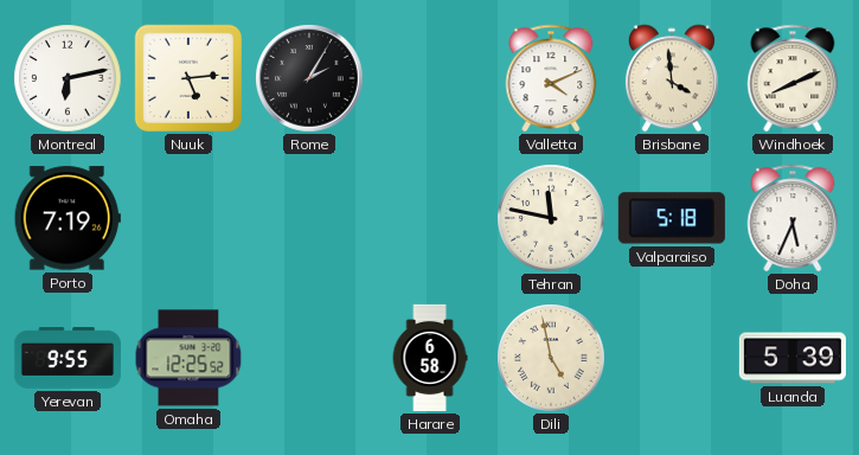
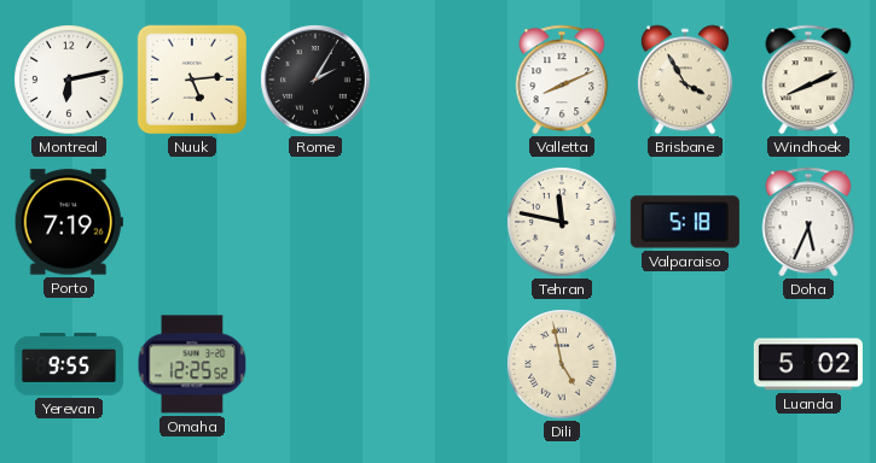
Valletta: 4:11 -> 8:11 (562, 80)
Brisbane: 3:59 -> 3:55 (685, 80)
Harare: 6:58 -> none (430, 358)
Luanda: 5:39 -> 5:02 (808, 364)
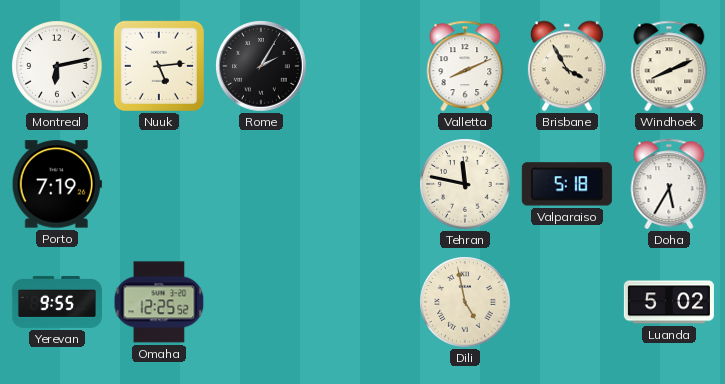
Doha: 5:34 -> 5:35 (669, 184)
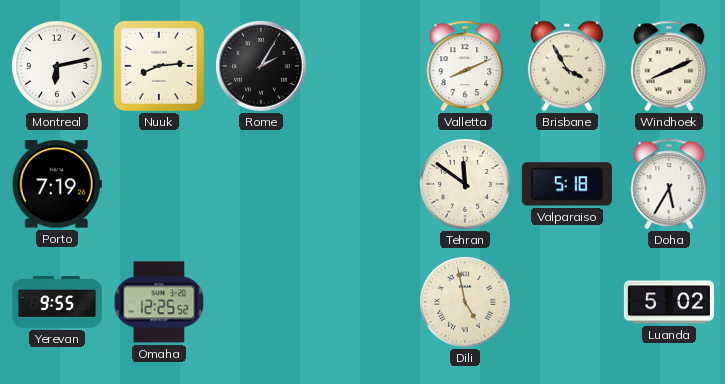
Nuuk: 5:14 -> 8:14 (159, 66)
Tehran: 11:47 -> 11:51 (465, 184)
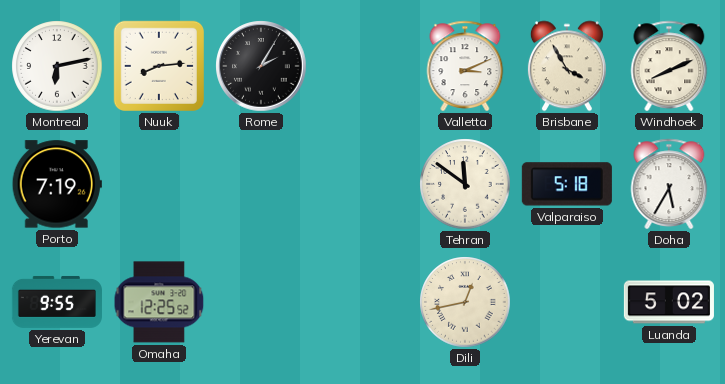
Valletta: 8:11 -> 3:11 (465, 66)
Dili: 4:58 -> 12:43 (465, 302)
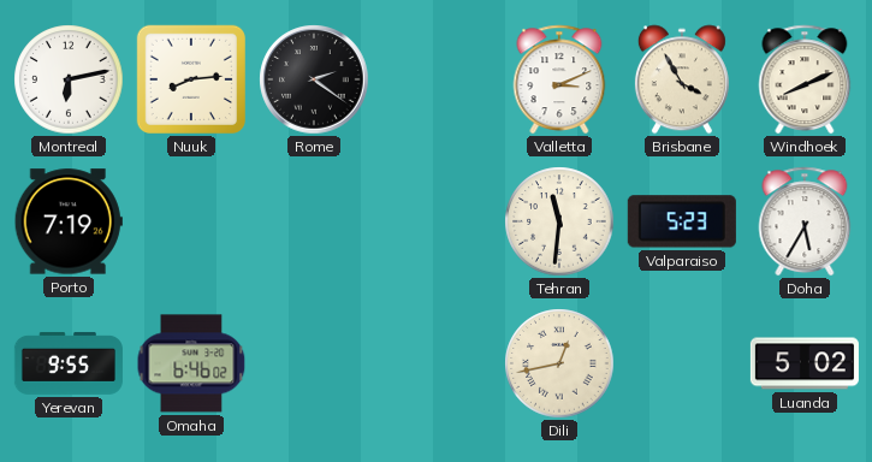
Rome: 2:05 -> 2:21 (314, 79)
Tehran: 11:51 -> 11:31 (559, 221)
Valparaiso: 5:18 -> 5:23 (682, 221)
Omaha: 12:25 -> 6:46 (191, 363)
